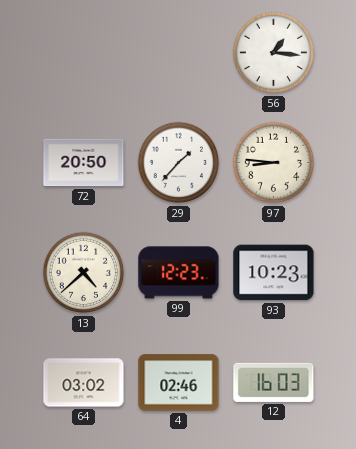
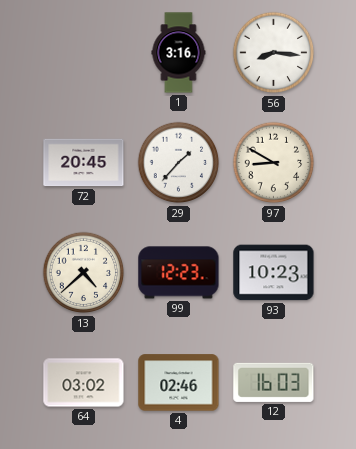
1: none -> 3:16 (179, 53)
56: 1:16 -> 8:16 (274, 53)
72: 20:50 -> 20:45 (84, 163)
97: 8:46 -> 8:50 (274, 163)
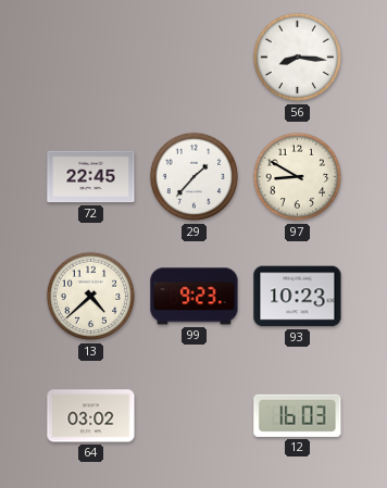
1: 3:16 -> none (179, 53)
72: 20:45 -> 22:45 (91, 177)
99: 12:23 -> 9:23 (195, 297)
4: 02:46 -> none (179, 383)
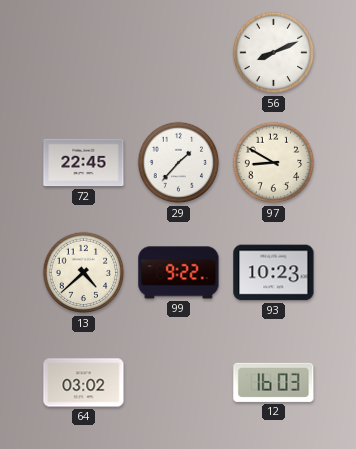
56: 8:16 -> 8:11 (274, 53)
99: 9:23 -> 9:22 (179, 273)
